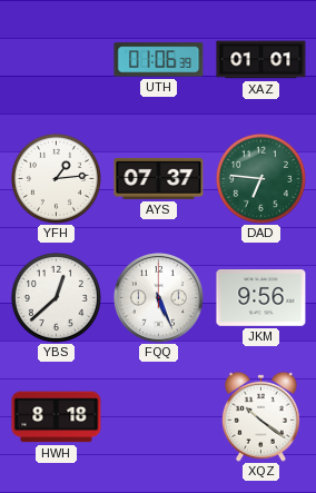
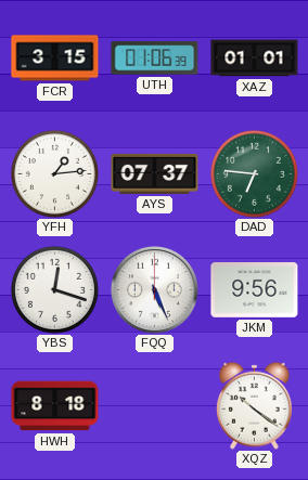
FCR: none -> 3:15 (55, 59)
YBS: 12:38 -> 12:18 (54, 289)
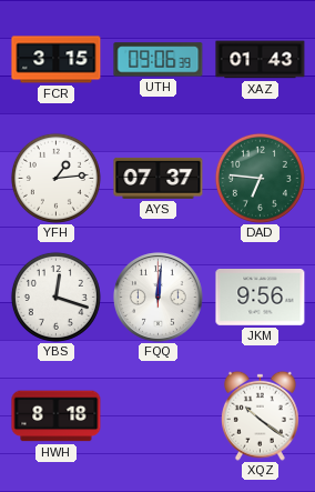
UTH: 01:06 -> 09:06 (159, 60)
XAZ: 01:01 -> 01:43 (261, 60)
FQQ: 5:26 -> 12:01 (159, 298)
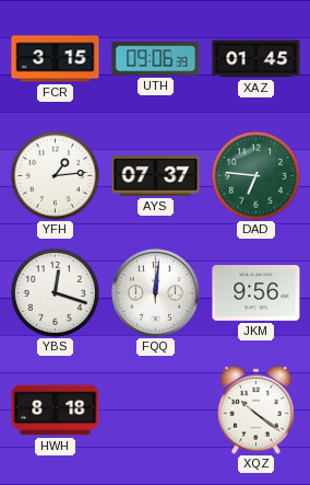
XAZ: 01:43 -> 01:45 (257, 59)
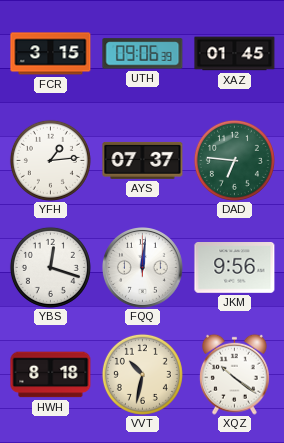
VVT: none -> 10:32 (142, 374)
